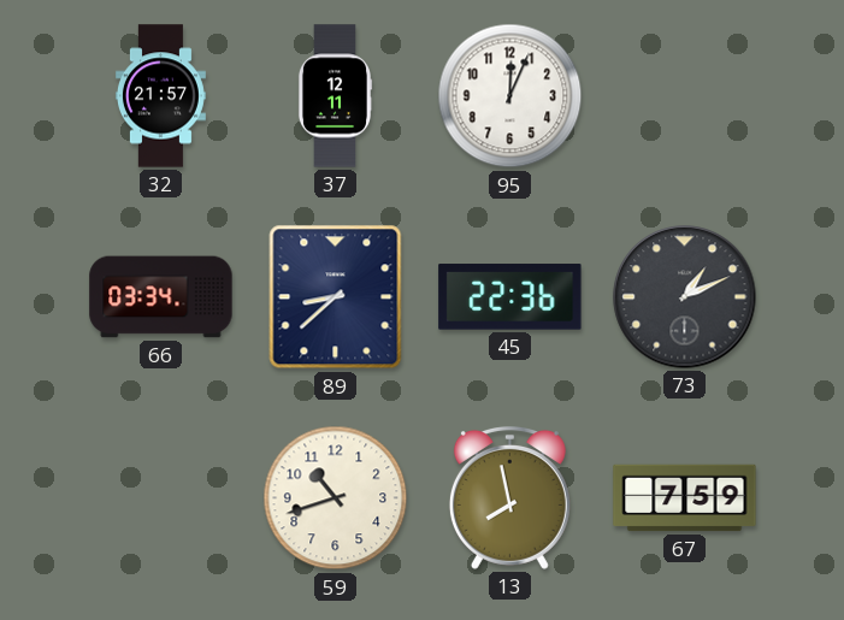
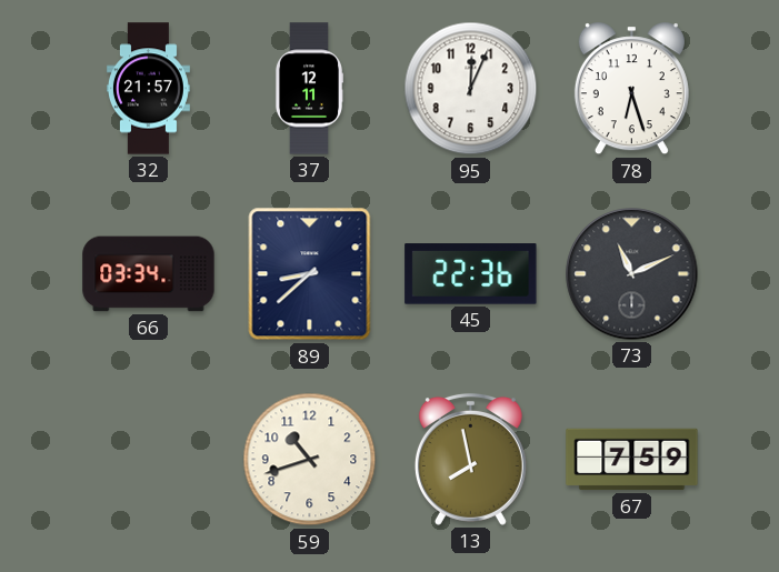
78: none -> 6:27 (631, 89)
73: 1:11 -> 11:11 (632, 274)
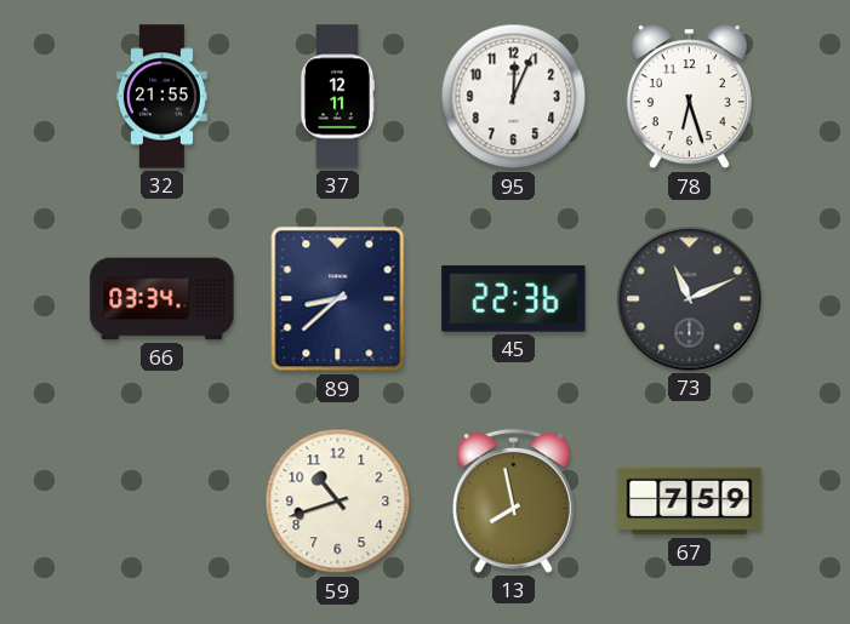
32: 21:57 -> 21:55 (161, 97)
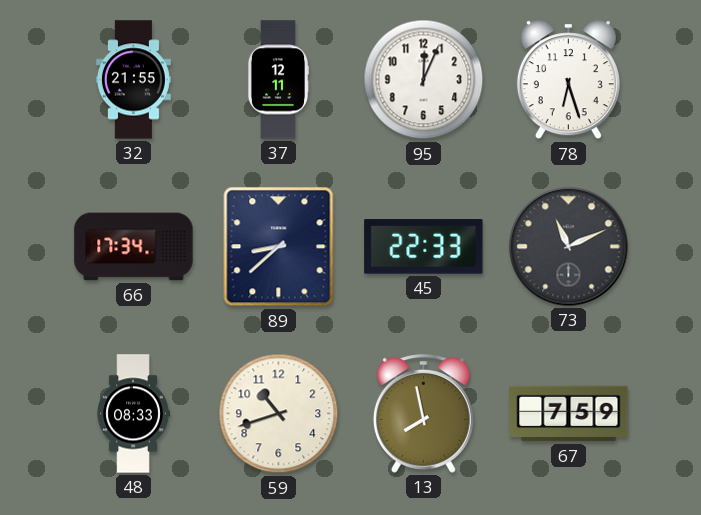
66: 03:34 -> 17:34 (134, 247)
45: 22:36 -> 22:33 (424, 247)
48: none -> 08:33 (133, 414)
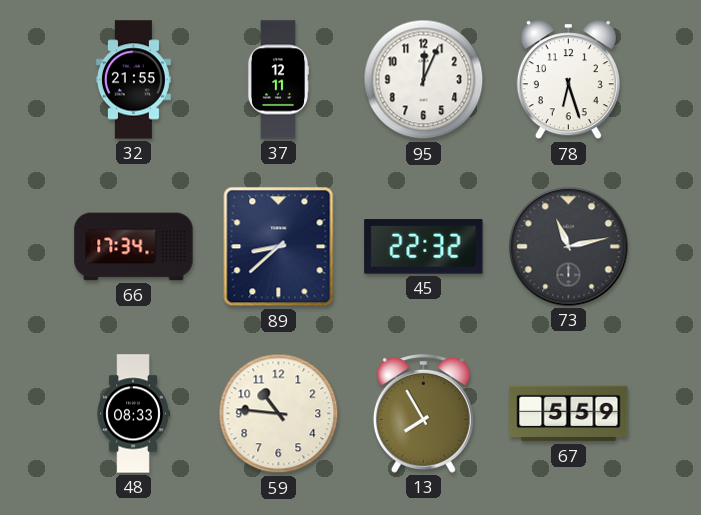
45: 22:33 -> 22:32 (424, 247)
73: 11:11 -> 11:13 (569, 247)
59: 10:42 -> 10:46 (279, 414)
13: 7:58 -> 7:55 (423, 413)
67: 7:59 -> 5:59 (569, 414)
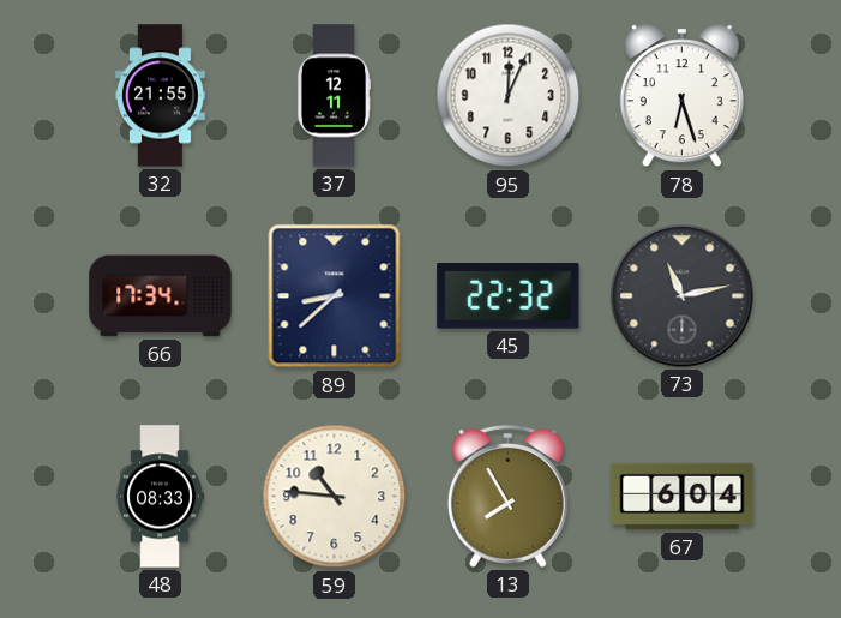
67: 5:59 -> 6:04 (683, 497)
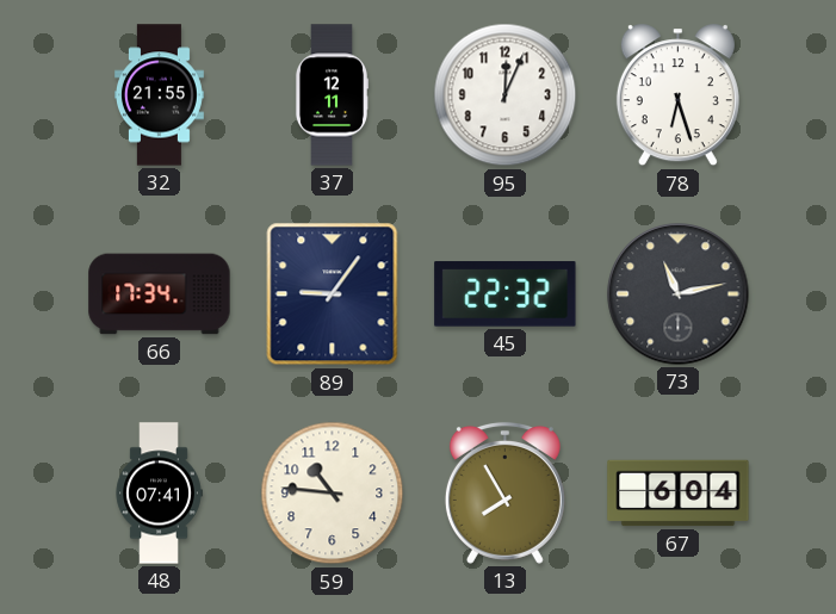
89: 8:38 -> 9:06 (333, 294)
48: 08:33 -> 07:41 (159, 494)
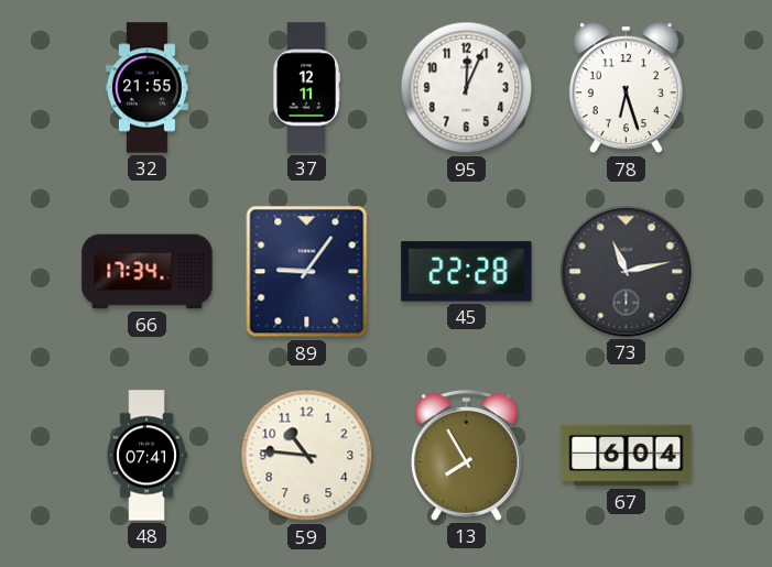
45: 22:32 -> 22:28 (467, 272)
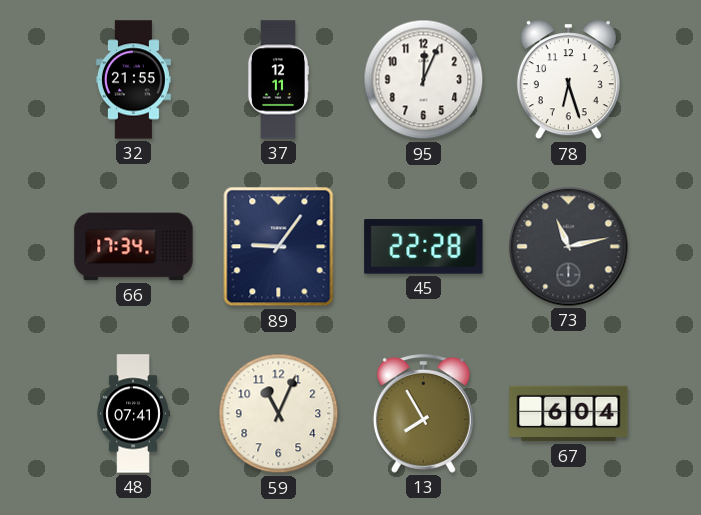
59: 10:46 -> 11:04 (279, 414)
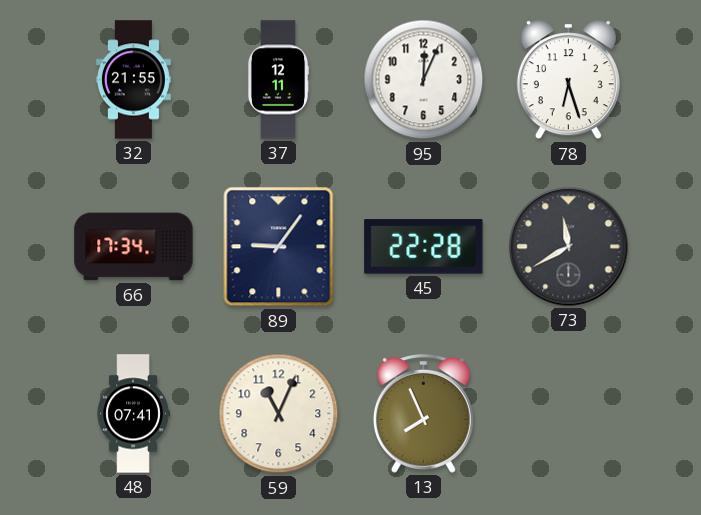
73: 11:13 -> 11:40 (569, 247)
13: 7:55 -> 7:56 (423, 413)
67: 6:04 -> none (569, 414)
